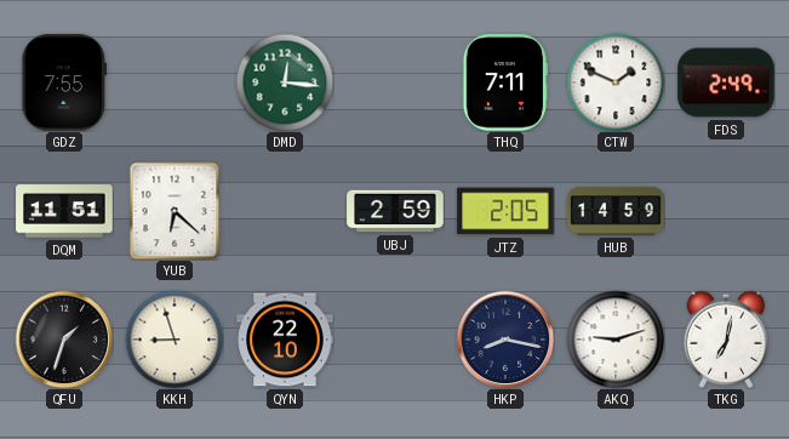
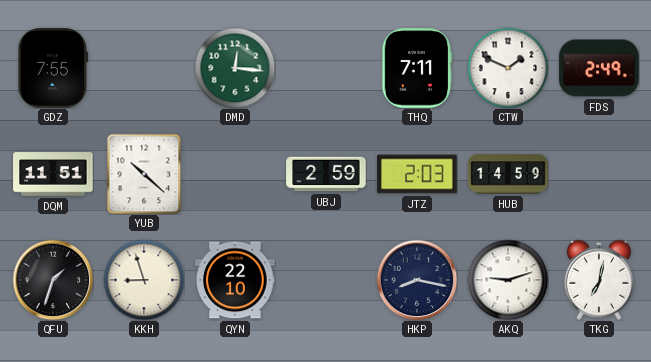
YUB: 6:22 -> 10:22 (144, 174)
JTZ: 2:05 -> 2:03 (417, 174)
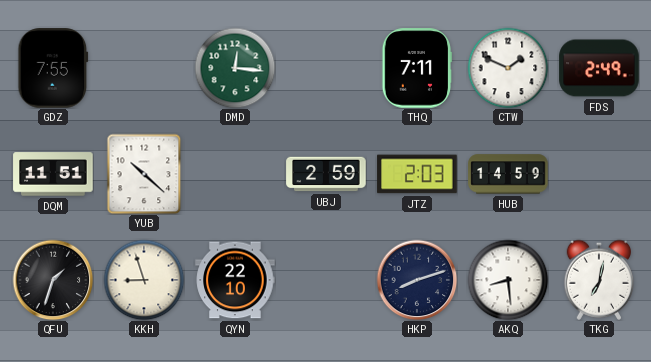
HKP: 8:17 -> 8:12 (417, 280)
AKQ: 9:12 -> 8:29 (508, 280)
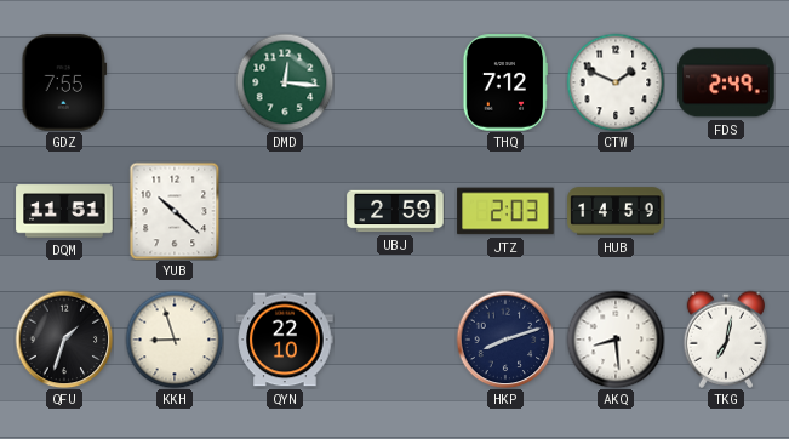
THQ: 7:11 -> 7:12 (505, 82)
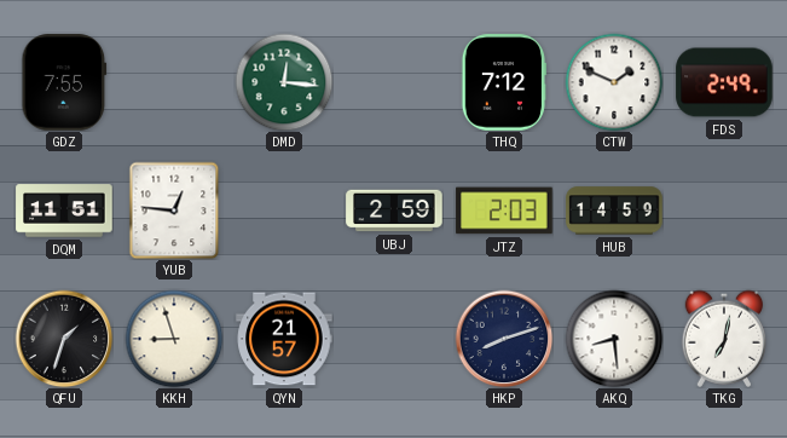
YUB: 10:22 -> 12:46 (174, 211)
QYN: 22:10 -> 21:57 (284, 339)
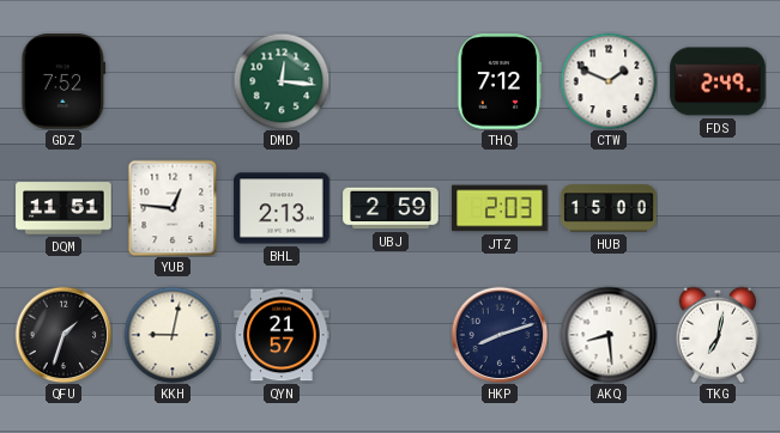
GDZ: 7:55 -> 7:52 (64, 81)
BHL: none -> 2:13 (282, 208)
HUB: 14:59 -> 15:00 (609, 208)
KKH: 8:57 -> 9:02 (173, 335)
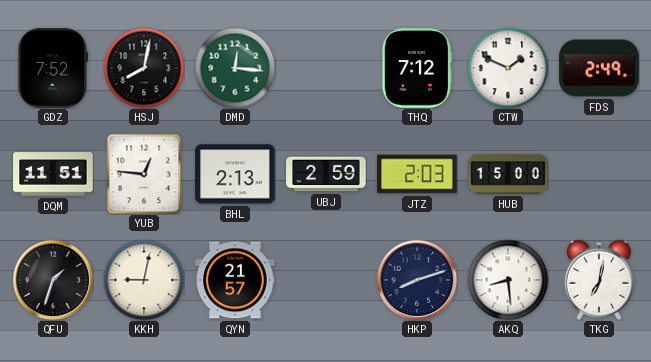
HSJ: none -> 8:02 (144, 68)
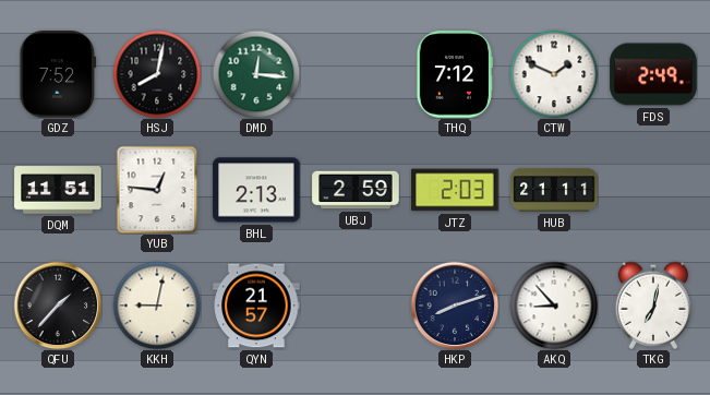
HUB: 15:00 -> 21:11 (554, 190)
QFU: 1:33 -> 1:37 (58, 306)
AKQ: 8:29 -> 8:53 (554, 306)
